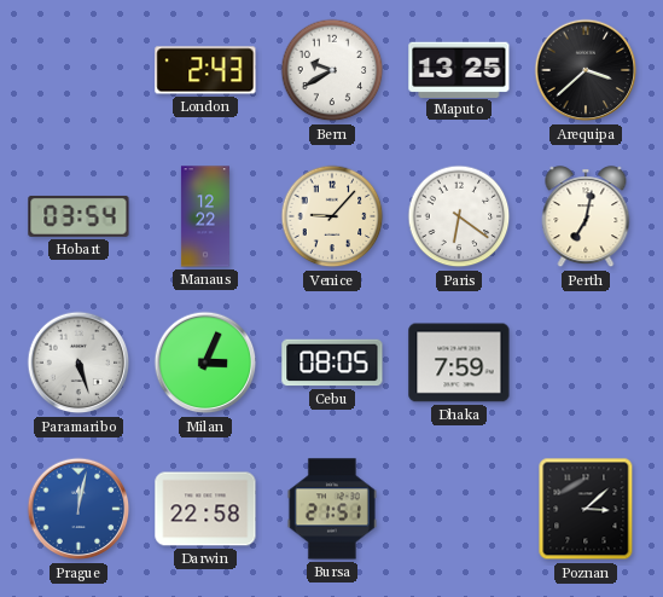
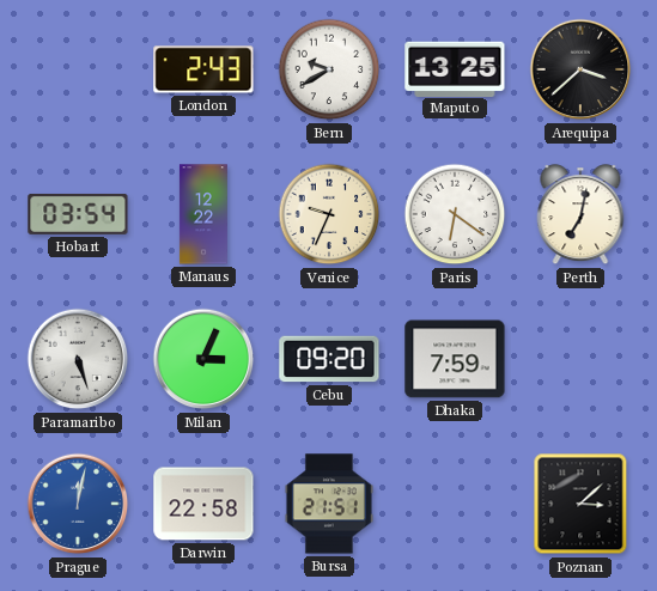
Venice: 9:07 -> 9:34 (329, 214)
Cebu: 08:05 -> 09:20 (329, 359)
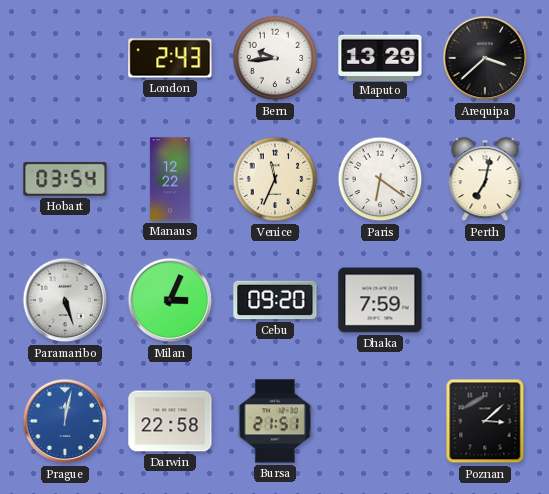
Bern: 9:40 -> 9:44 (275, 58)
Maputo: 13:25 -> 13:29 (380, 57)
Venice: 9:34 -> 11:34 (275, 179)
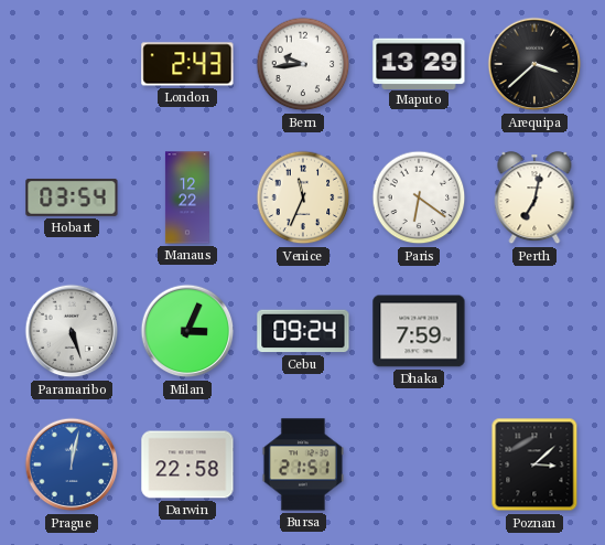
Cebu: 09:20 -> 09:24 (303, 331)
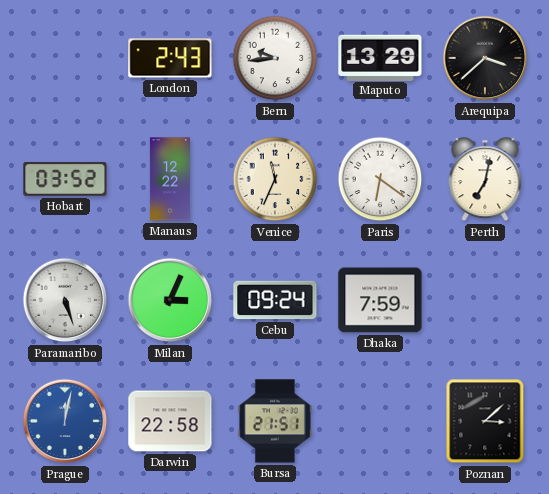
Hobart: 03:54 -> 03:52 (65, 179)
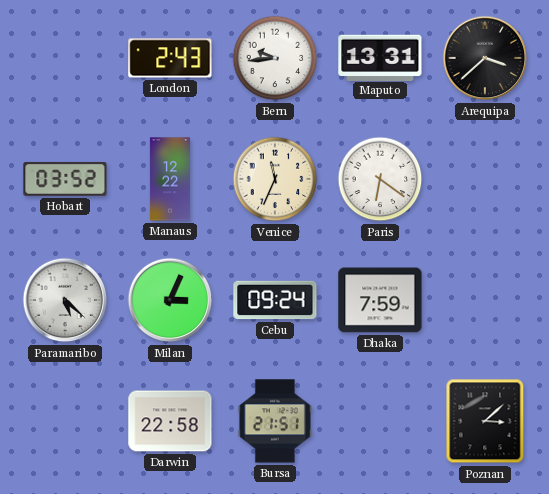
Maputo: 13:29 -> 13:31 (380, 57)
Perth: 7:02 -> none (485, 180)
Paramaribo: 5:27 -> 5:22 (65, 300)
Prague: 12:02 -> none (65, 421)
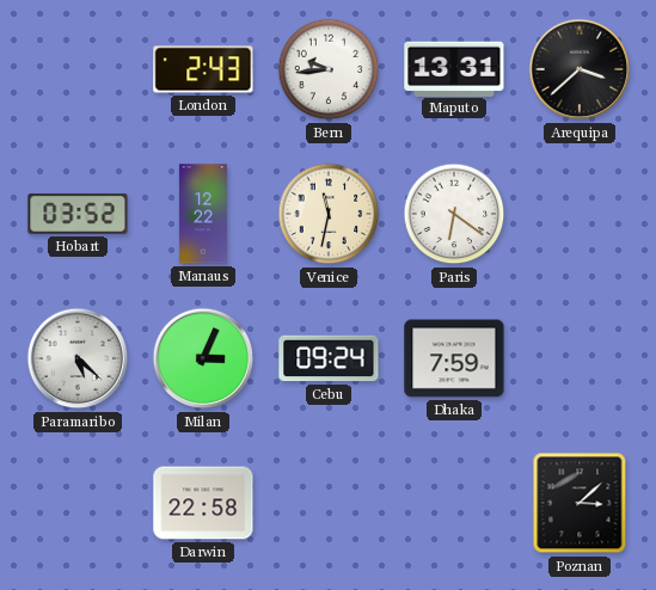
Venice: 11:34 -> 11:32 (329, 214)
Bursa: 21:51 -> none (275, 421)
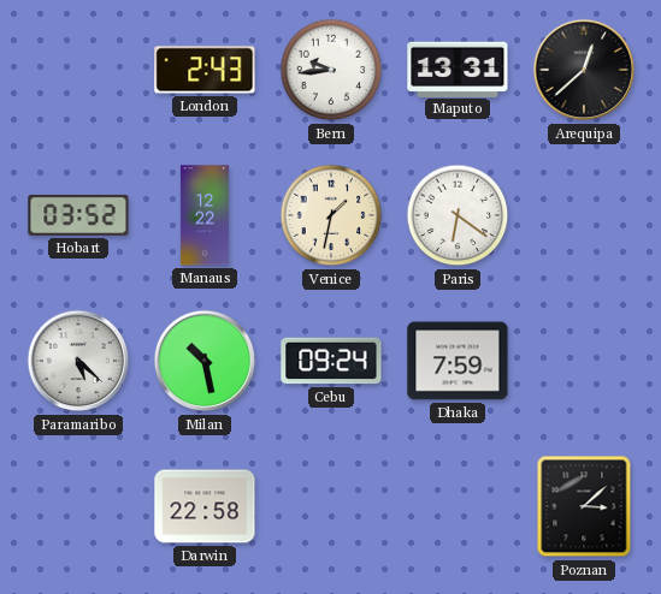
Arequipa: 3:38 -> 12:38 (584, 70)
Venice: 11:32 -> 1:32 (331, 215)
Milan: 3:04 -> 10:28 (205, 361)
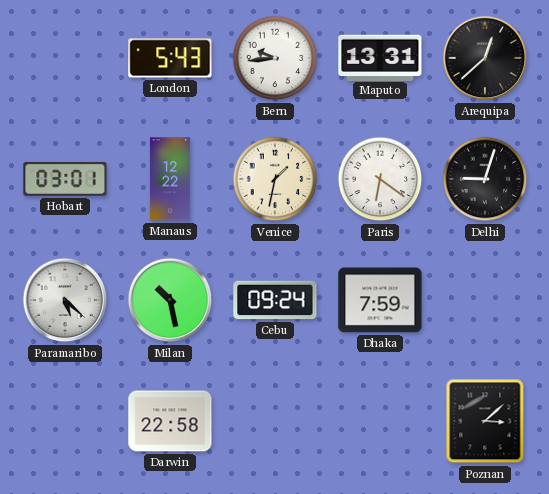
London: 2:43 -> 5:43 (170, 58)
Hobart: 03:52 -> 03:01 (65, 179)
Delhi: none -> 9:03 (485, 179)
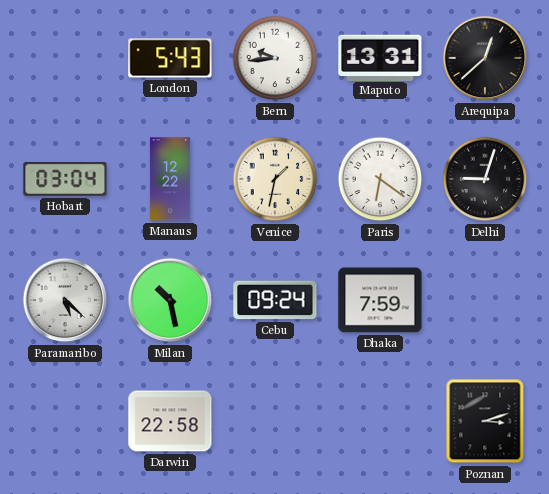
Hobart: 03:01 -> 03:04 (65, 179)
Poznan: 3:08 -> 3:12 (485, 421)
